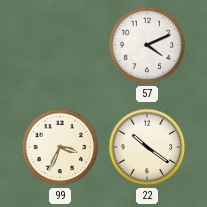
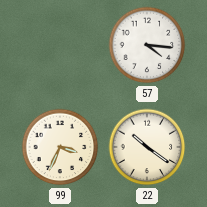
57: 4:11 -> 4:16 (147, 45)
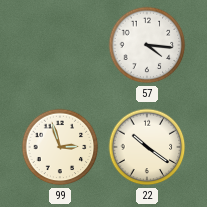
99: 3:34 -> 2:57 (60, 147)
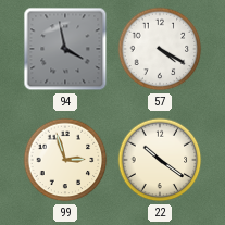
94: none -> 3:58 (65, 49)
57: 4:16 -> 4:20 (160, 49)
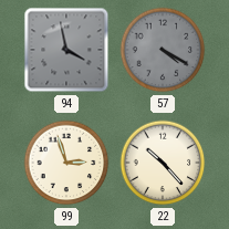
57 dial: white -> grey (163, 50)
22: 10:21 -> 10:23 (163, 163)
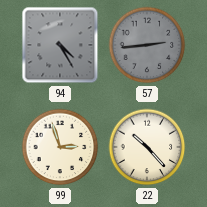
94: 3:58 -> 4:25 (60, 45)
57: 4:20 -> 2:44 (147, 45)
